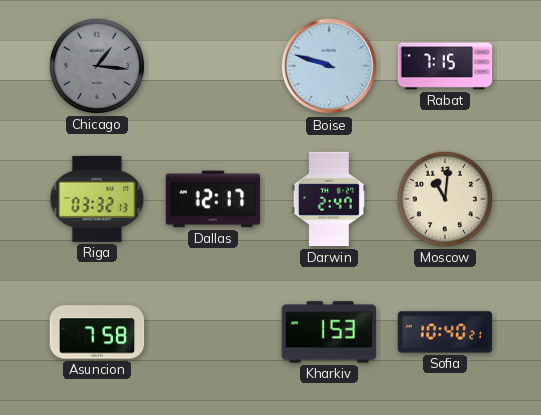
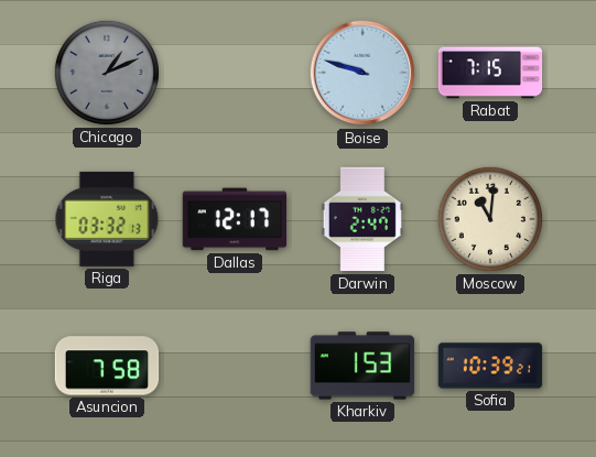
Chicago: 1:16 -> 1:11 (107, 73)
Sofia: 10:40 -> 10:39 (490, 366)
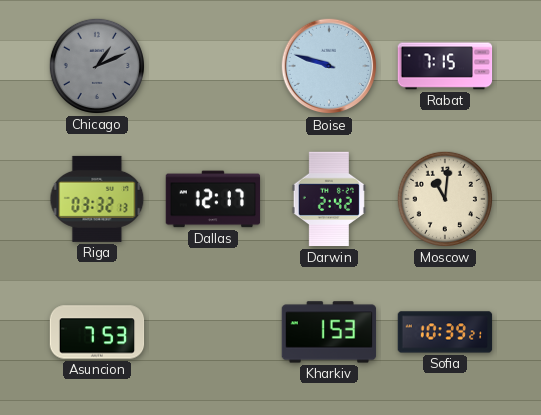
Darwin: 2:47 -> 2:42 (329, 199)
Asuncion: 7:58 -> 7:53 (97, 332)
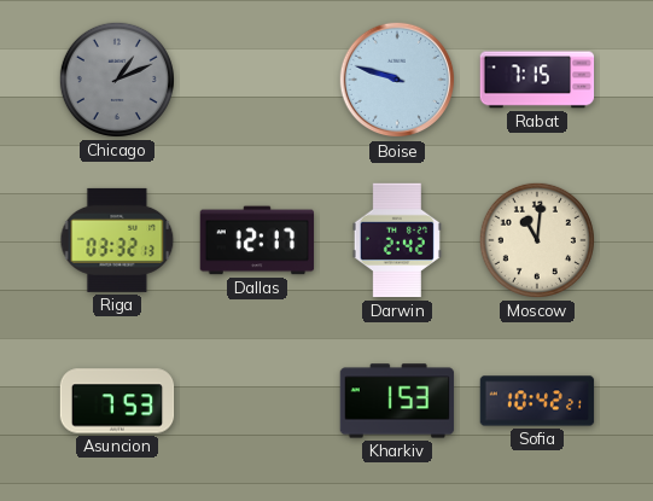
Sofia: 10:39 -> 10:42 (537, 401)
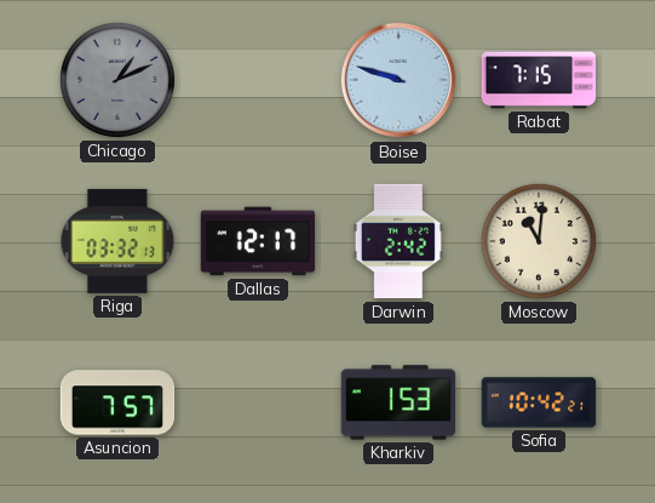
Asuncion: 7:53 -> 7:57 (117, 402)
